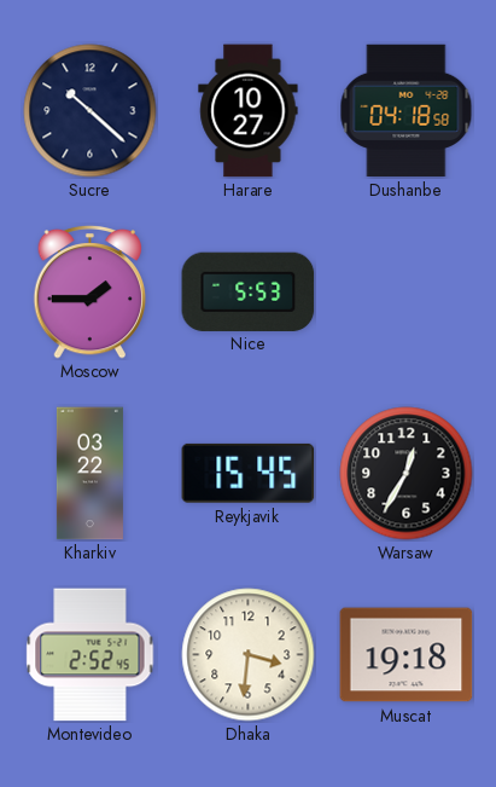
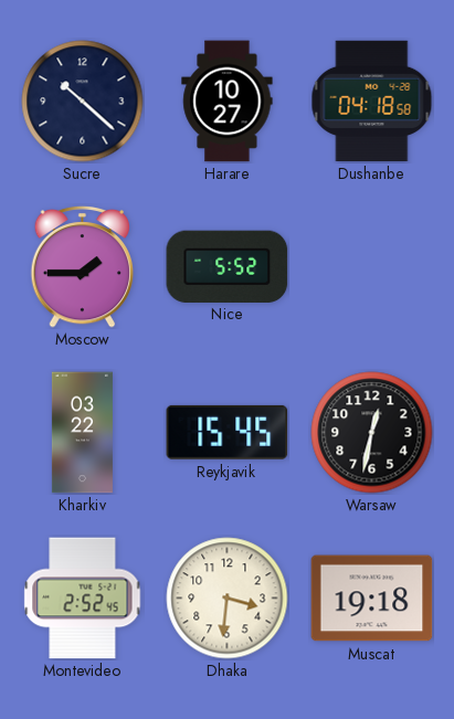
Nice: 5:53 -> 5:52 (228, 266)
Warsaw: 12:35 -> 12:32 (372, 433)
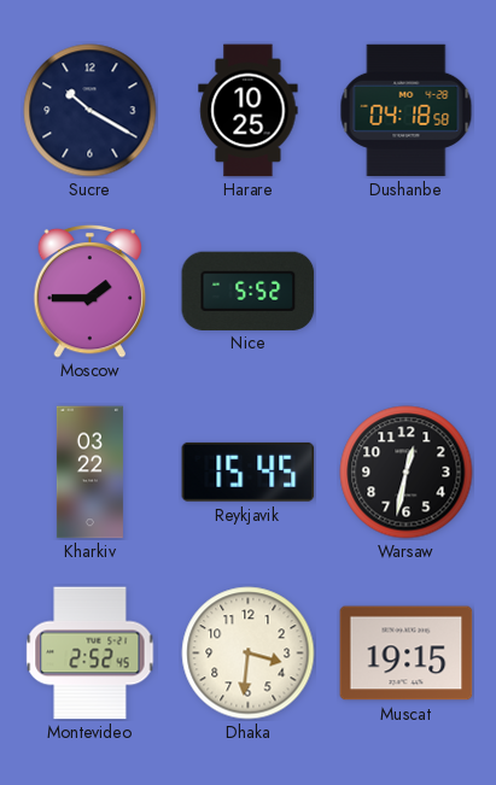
Sucre: 10:22 -> 10:20 (91, 111)
Harare: 10:27 -> 10:25 (249, 111)
Muscat: 19:18 -> 19:15 (407, 654)
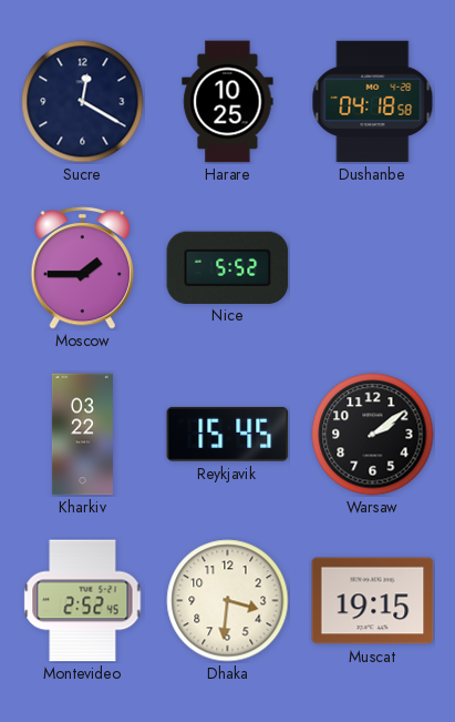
Sucre: 10:20 -> 12:20 (83, 102)
Warsaw: 12:32 -> 2:09 (373, 435)
